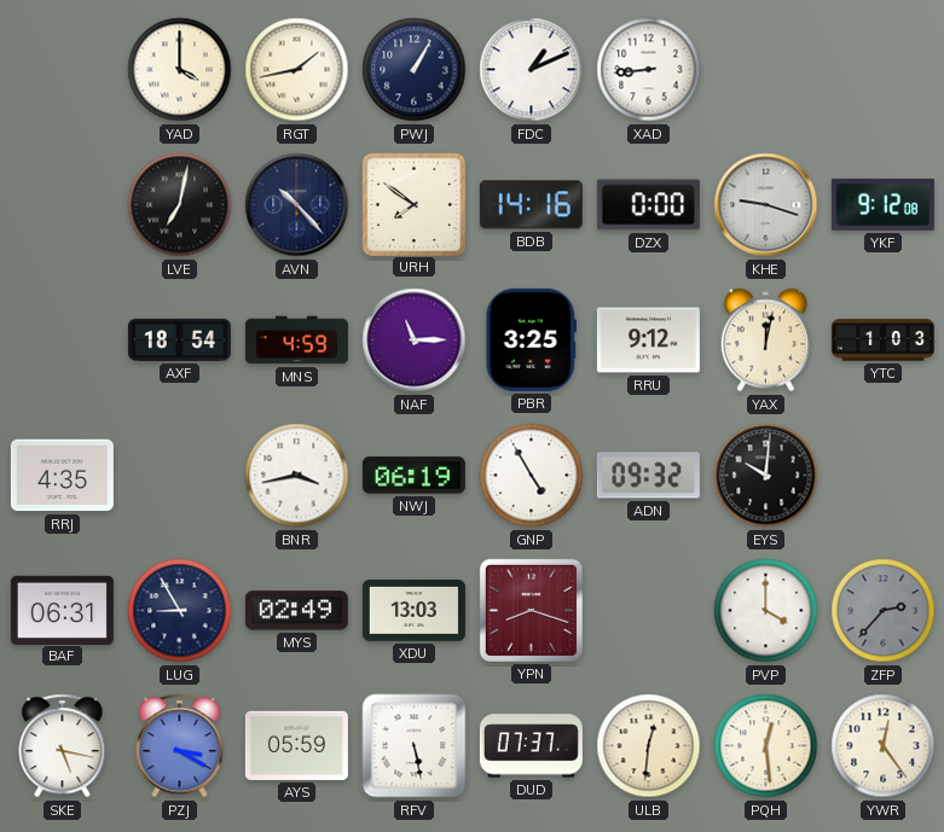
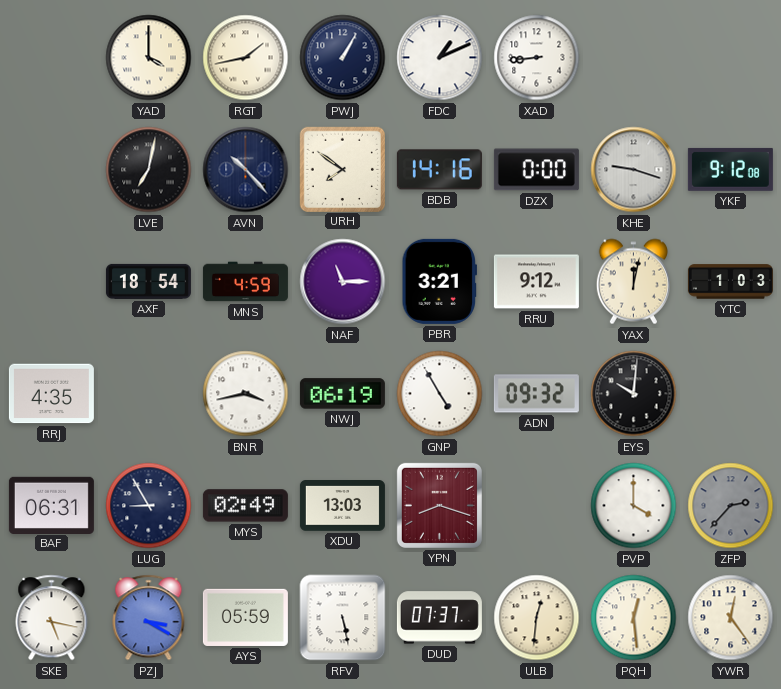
PBR: 3:25 -> 3:21 (439, 281)
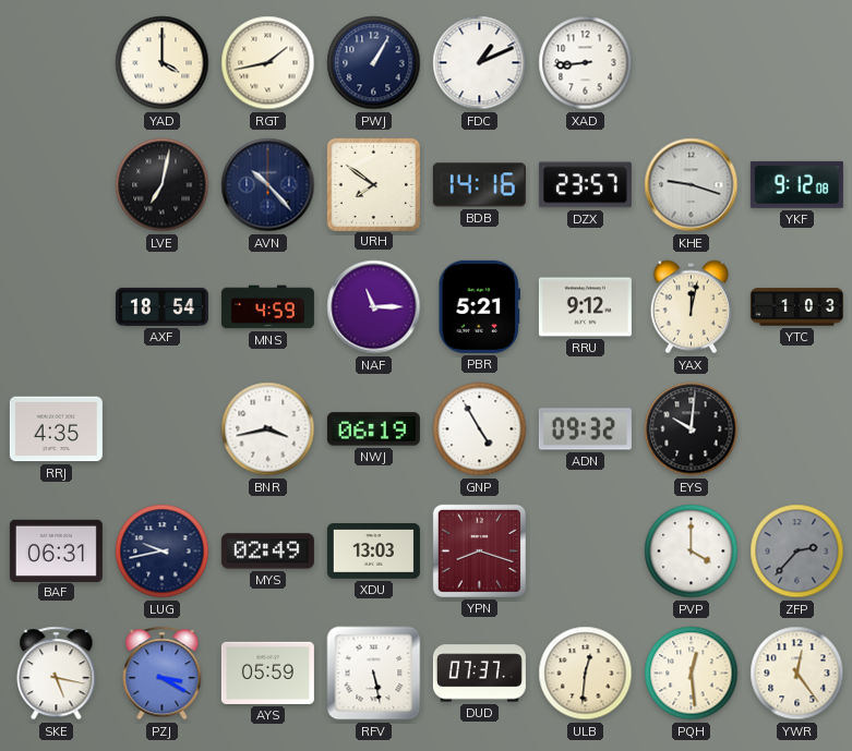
DZX: 0:00 -> 23:57 (585, 185)
PBR: 3:21 -> 5:21 (479, 306)
LUG: 8:55 -> 9:43 (163, 552)
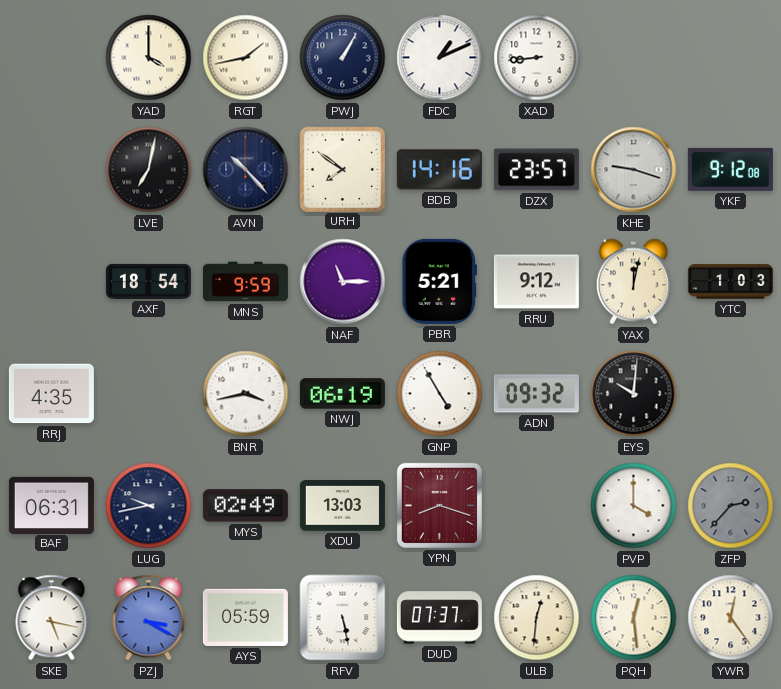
MNS: 4:59 -> 9:59 (245, 282)
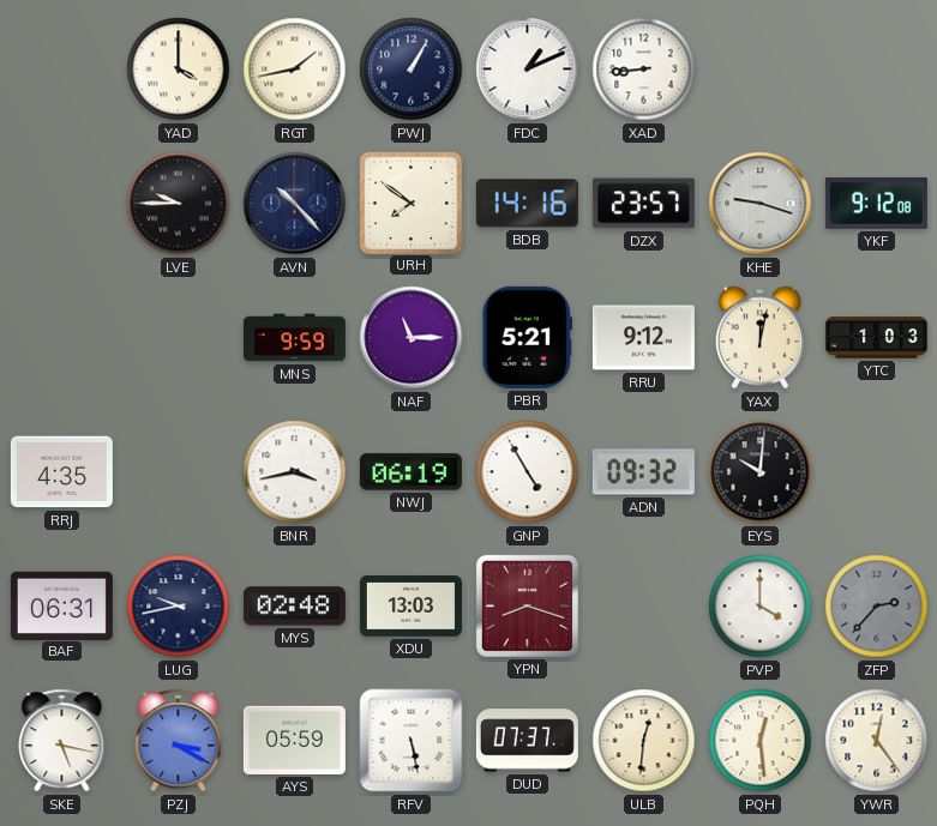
LVE: 7:02 -> 9:45 (179, 204)
AXF: 18:54 -> none (148, 281)
MYS: 02:49 -> 02:48 (294, 607)
